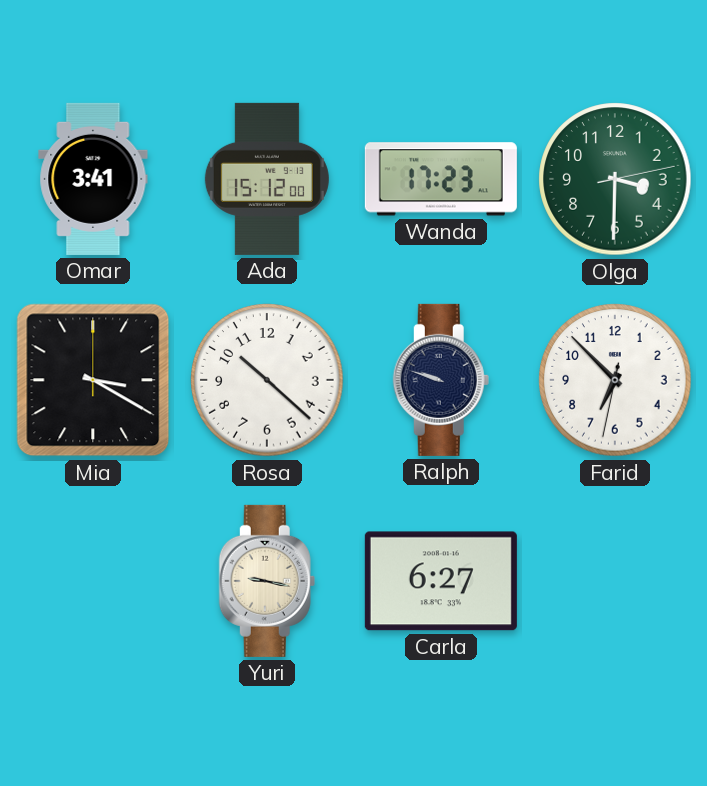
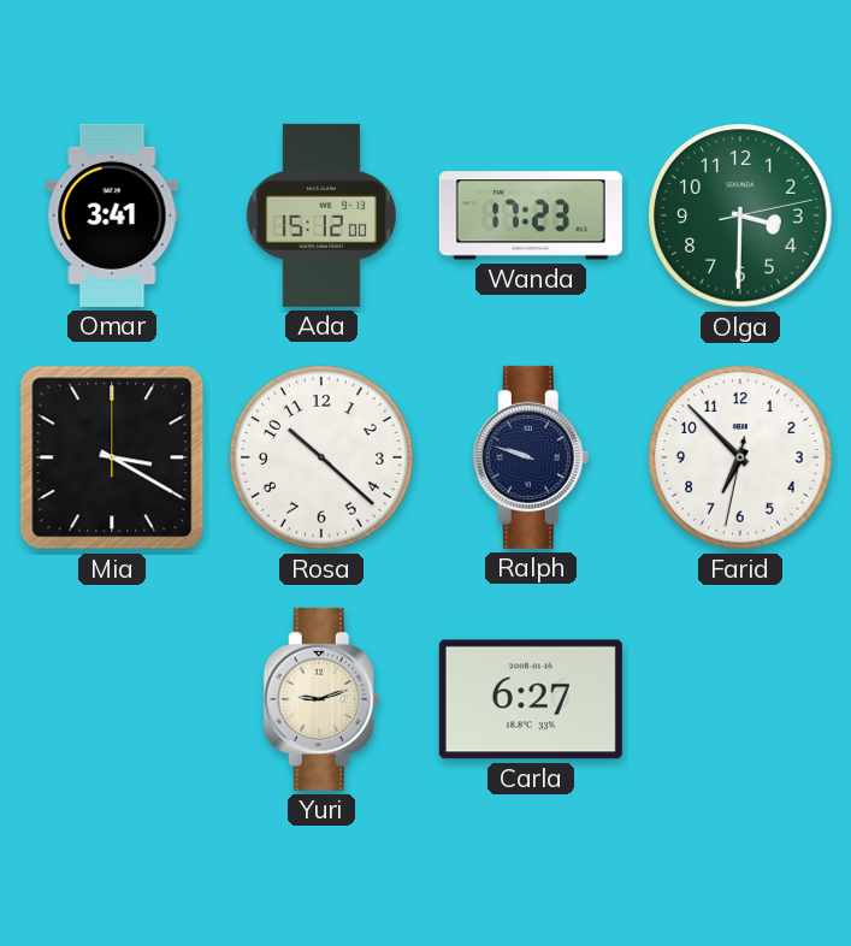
Yuri: 9:17 -> 9:12 (321, 699)
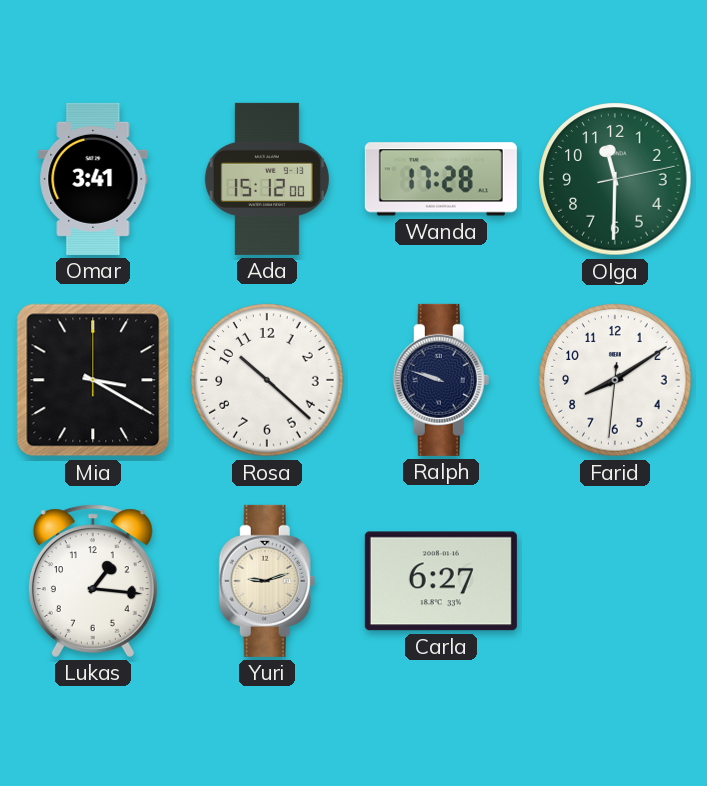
Wanda: 17:23 -> 17:28 (441, 179)
Olga: 3:30 -> 11:30 (615, 179)
Farid: 6:52 -> 8:09 (615, 380)
Lukas: none -> 1:16 (93, 581)
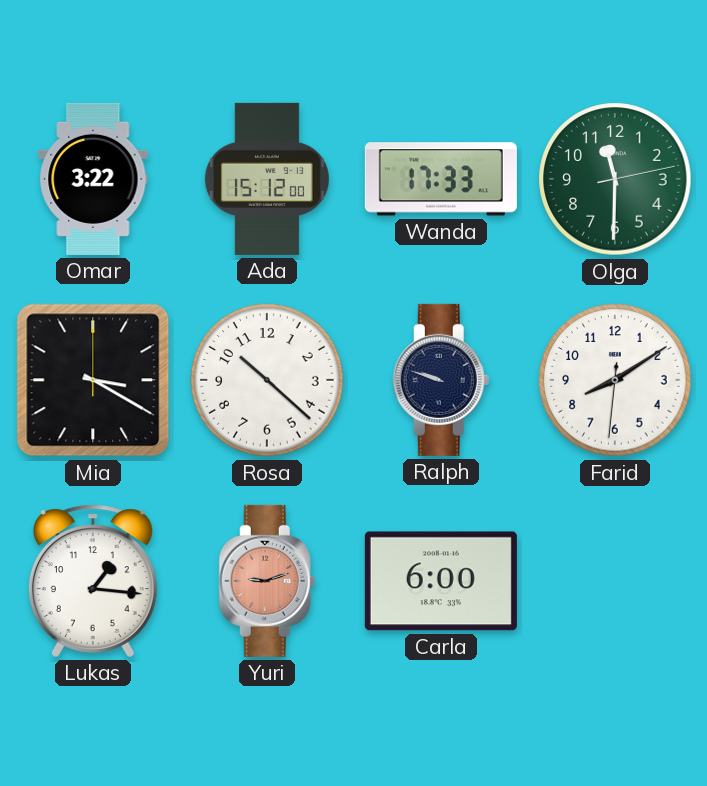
Omar: 3:41 -> 3:22 (93, 179)
Wanda: 17:28 -> 17:33 (441, 179)
Yuri dial: cream -> salmon (267, 581)
Carla: 6:27 -> 6:00 (441, 581)
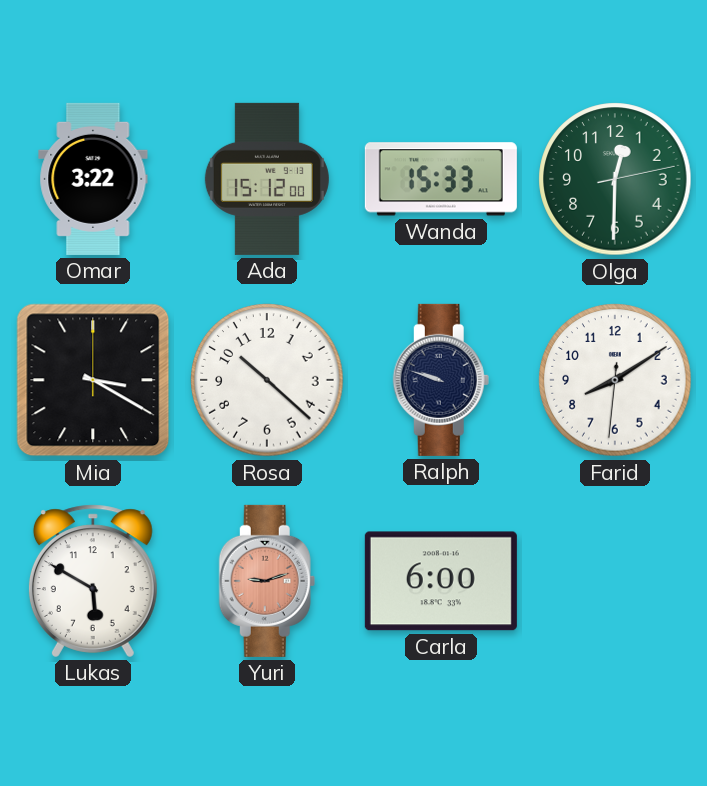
Wanda: 17:33 -> 15:33 (441, 179)
Olga: 11:30 -> 12:30 (615, 179)
Lukas: 1:16 -> 5:50 (93, 581)
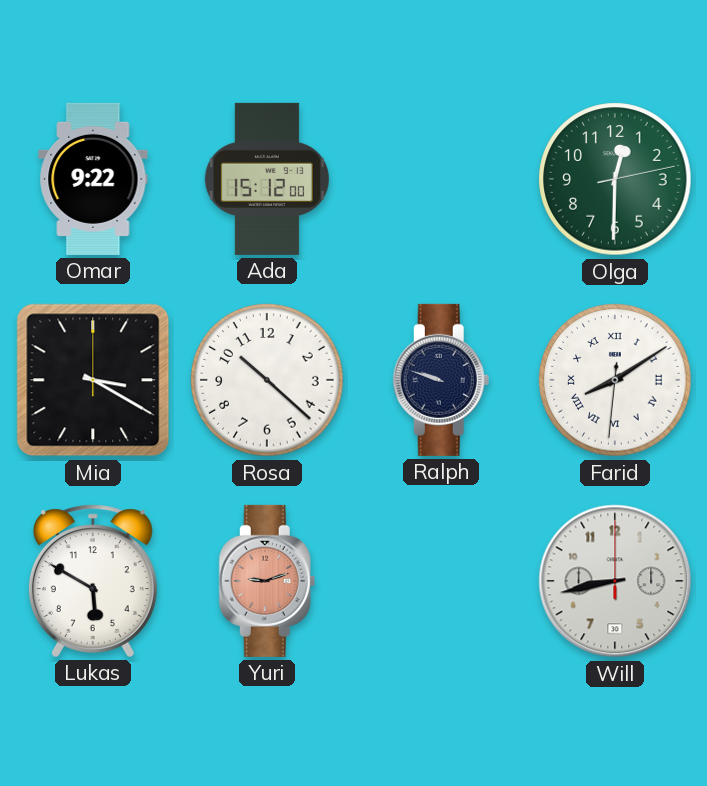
Omar: 3:22 -> 9:22 (93, 179)
Wanda: 15:33 -> none (441, 179)
Farid numerals: Arabic -> Roman (615, 380)
Carla: 6:00 -> none (441, 581)
Will: none -> 8:43 (615, 581)
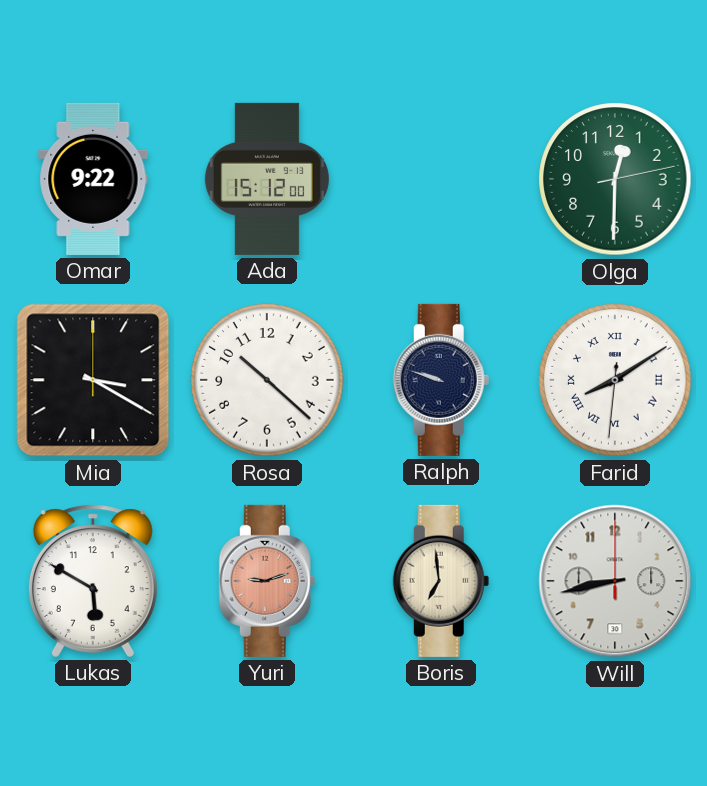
Boris: none -> 6:59 (441, 581)
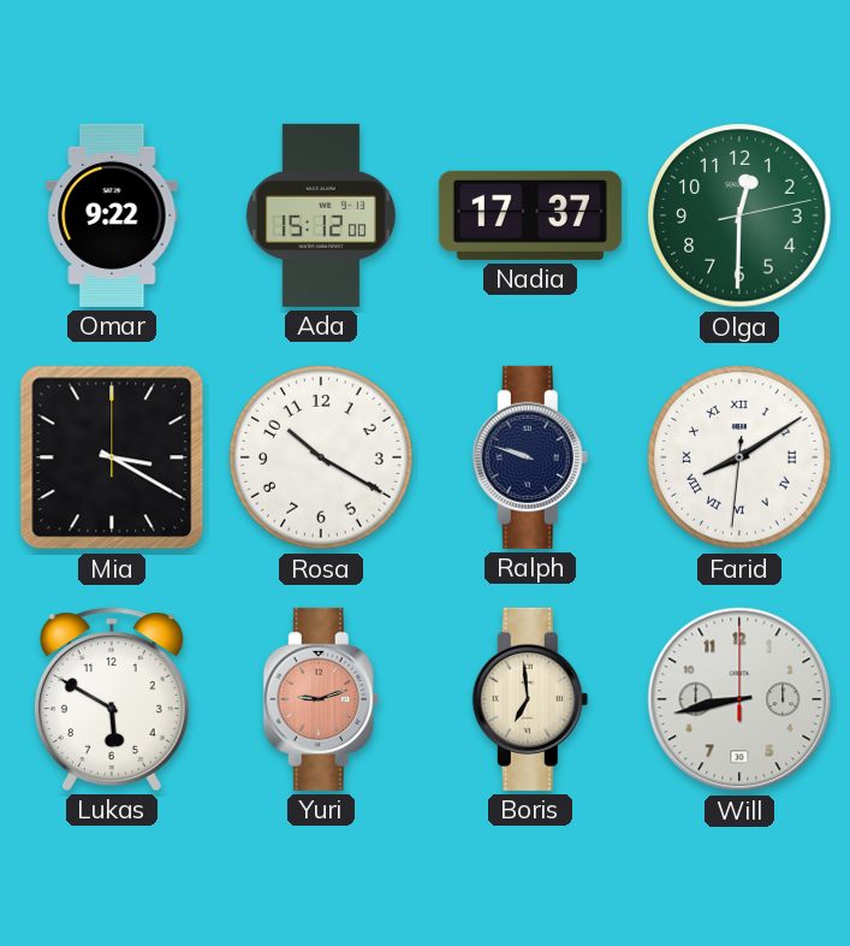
Nadia: none -> 17:37 (530, 215)
Rosa: 10:22 -> 10:20 (321, 457)
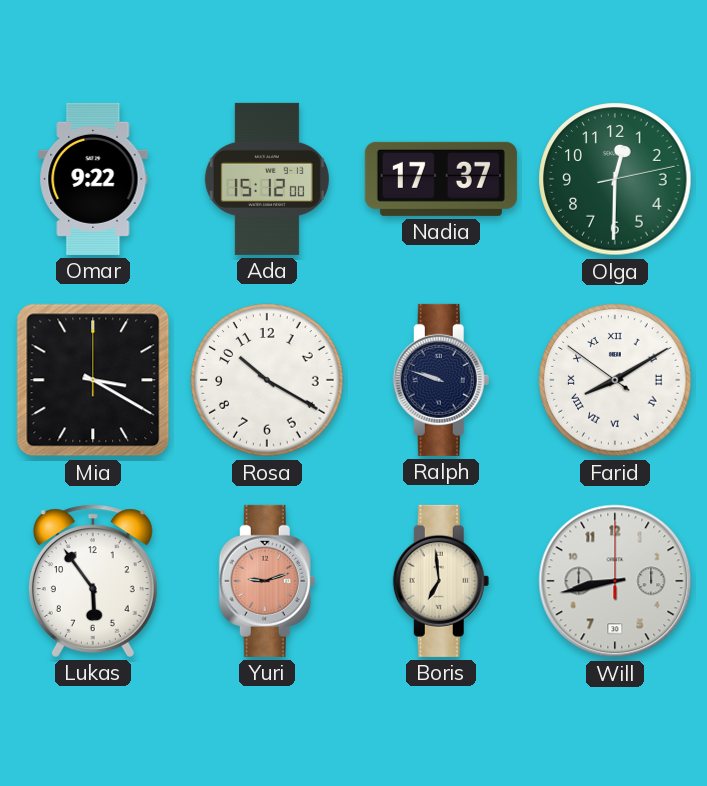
Farid: 8:09:31 -> 8:09:51 (615, 380)
Lukas: 5:50 -> 5:54 (93, 581)
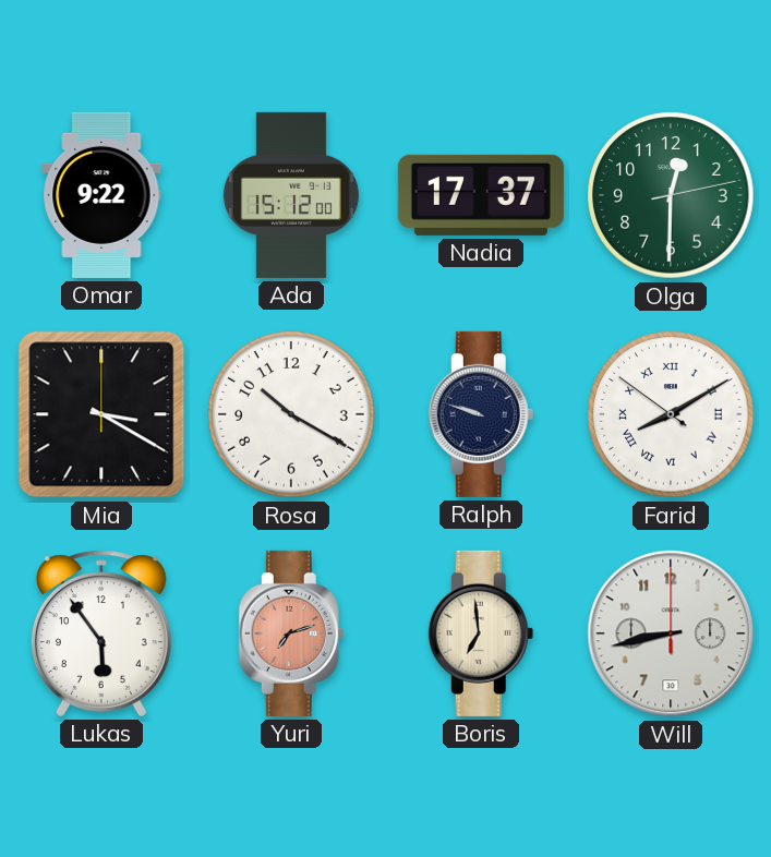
Yuri: 9:12 -> 7:12 (291, 633)
